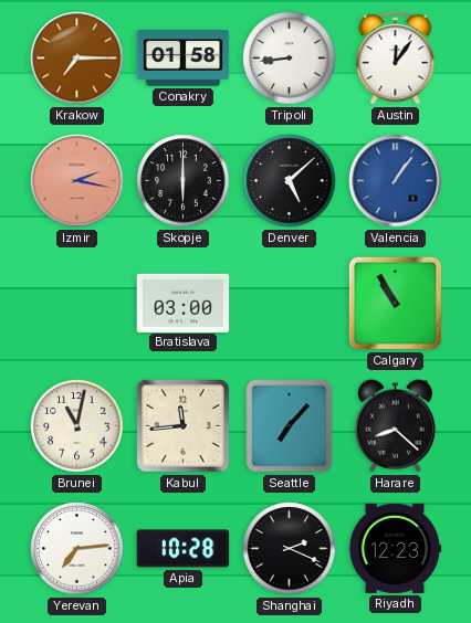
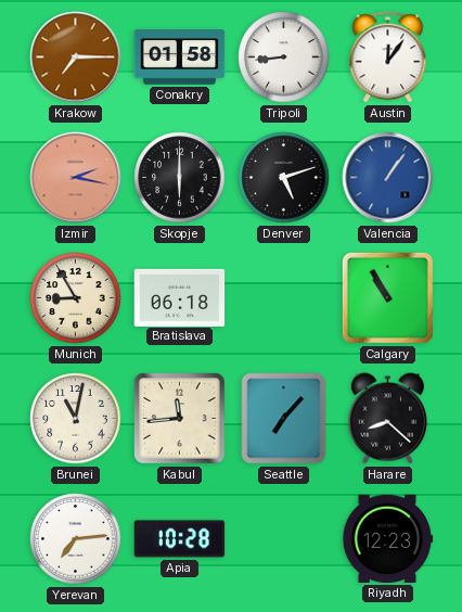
Denver: 5:08 -> 5:12 (284, 178)
Munich: none -> 8:55 (76, 298)
Bratislava: 03:00 -> 06:18 (180, 297)
Shanghai: 2:19 -> none (290, 549)
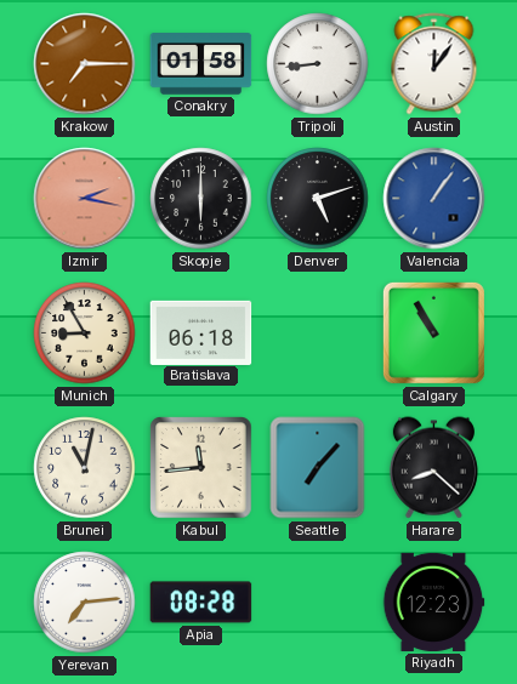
Apia: 10:28 -> 08:28 (201, 603)
